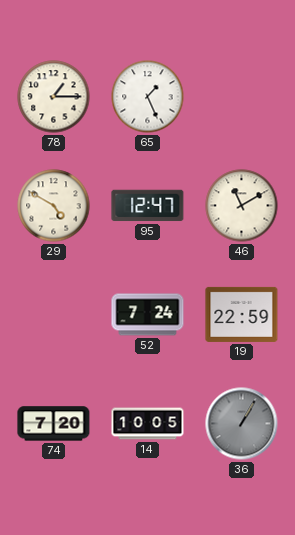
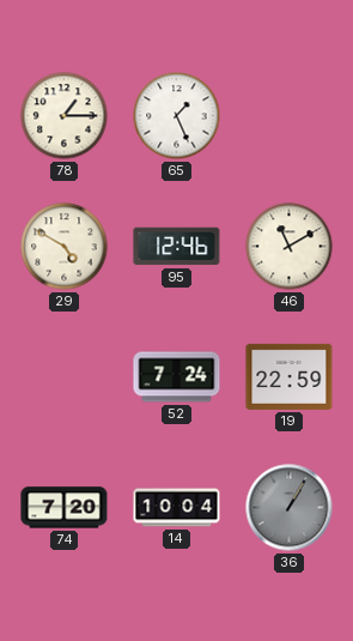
95: 12:47 -> 12:46 (177, 247)
14: 10:05 -> 10:04 (177, 508)
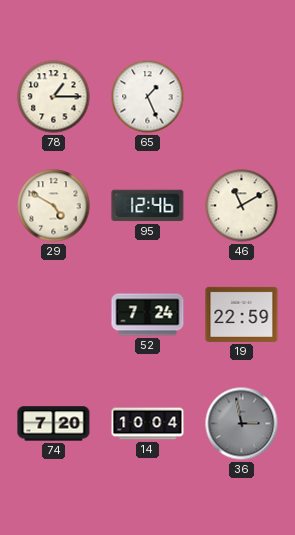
36: 1:05 -> 2:58 (242, 424)
